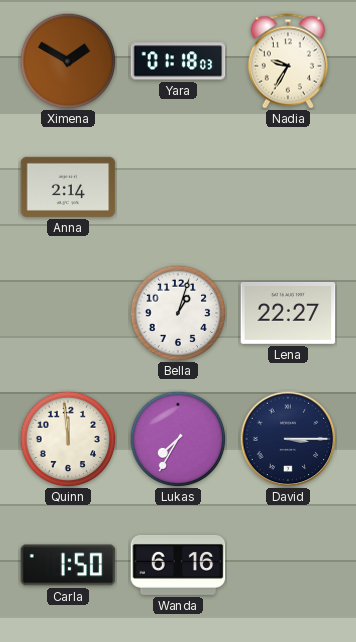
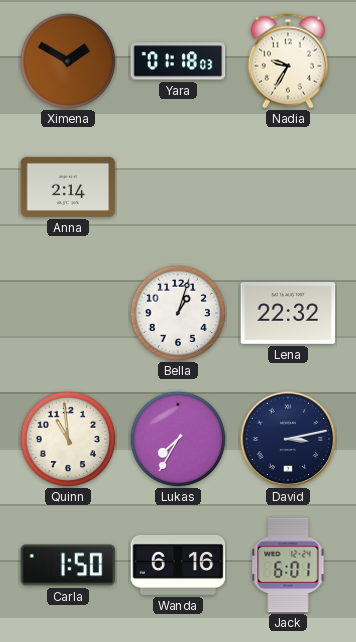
Lena: 22:27 -> 22:32 (288, 313)
Quinn: 11:59 -> 10:59 (68, 439)
David: 3:15 -> 3:13 (288, 439)
Jack: none -> 6:01 (288, 565)
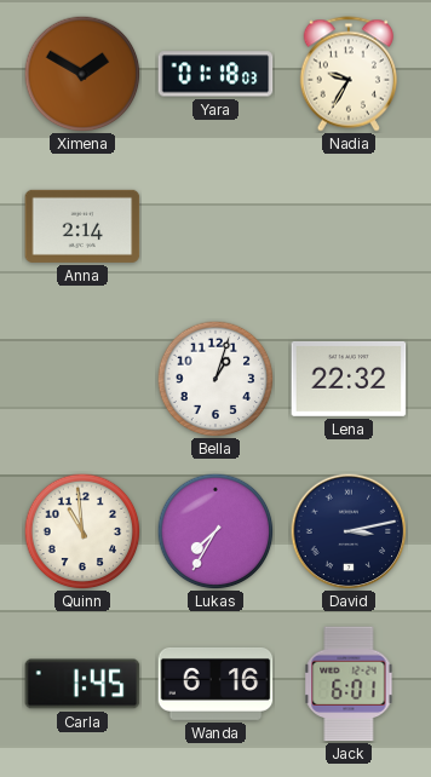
Carla: 1:50 -> 1:45 (82, 684)
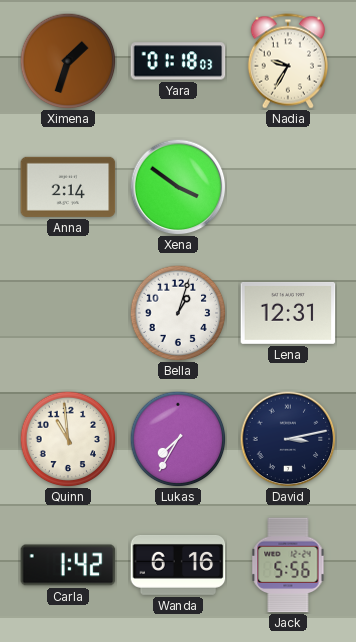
Ximena: 1:50 -> 1:33 (68, 61)
Xena: none -> 3:51 (178, 187)
Lena: 22:32 -> 12:31 (288, 313)
Carla: 1:45 -> 1:42 (68, 565)
Jack: 6:01 -> 5:56 (288, 565)
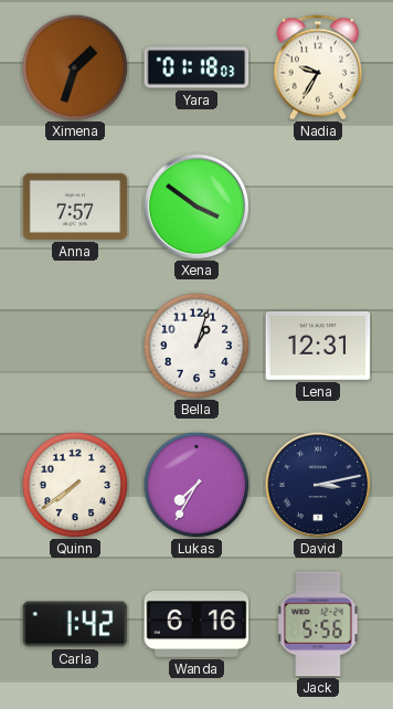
Anna: 2:14 -> 7:57 (75, 207)
Quinn: 10:59 -> 7:39 (75, 485)
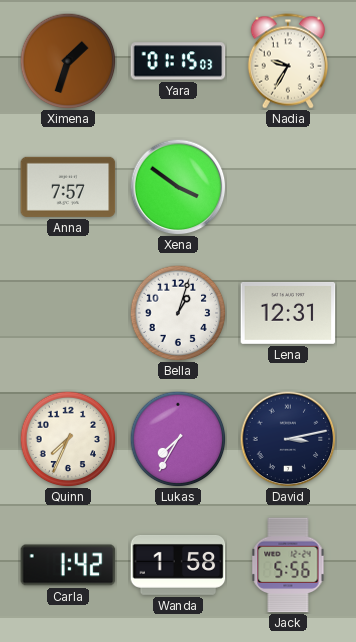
Yara: 01:18 -> 01:15 (178, 61)
Quinn: 7:39 -> 7:34 (68, 439)
Wanda: 6:16 -> 1:58 (178, 565)
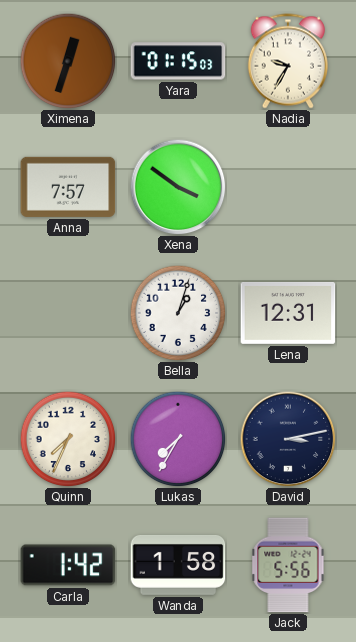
Ximena: 1:33 -> 12:33 (68, 61)
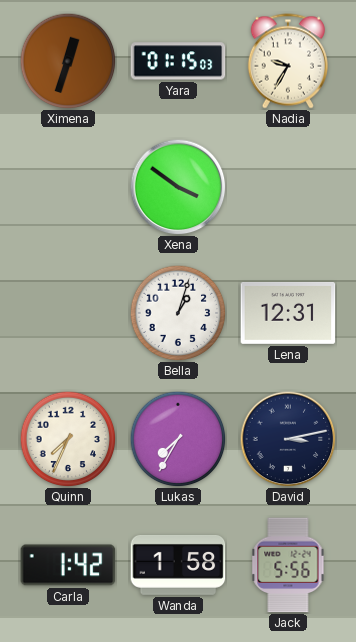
Anna: 7:57 -> none (68, 187)
